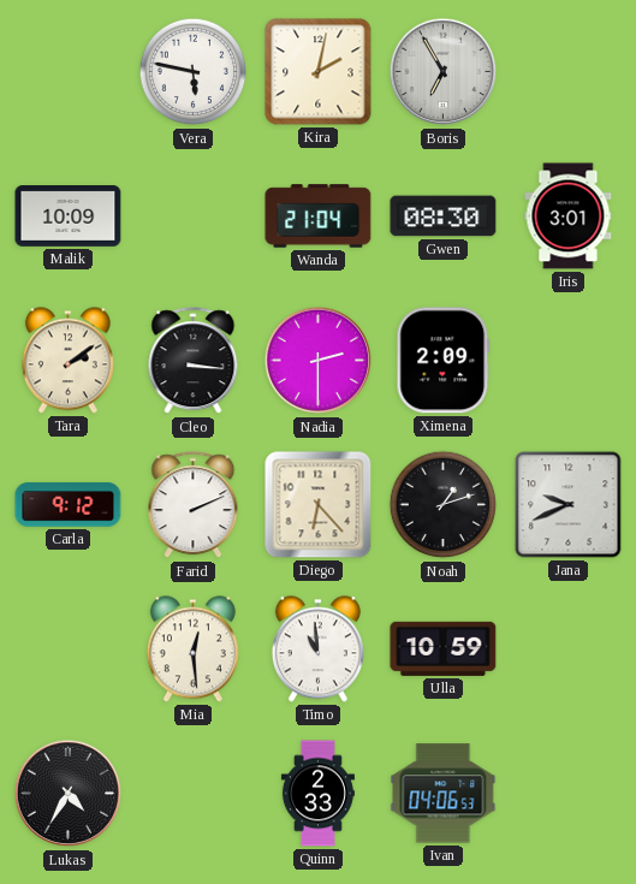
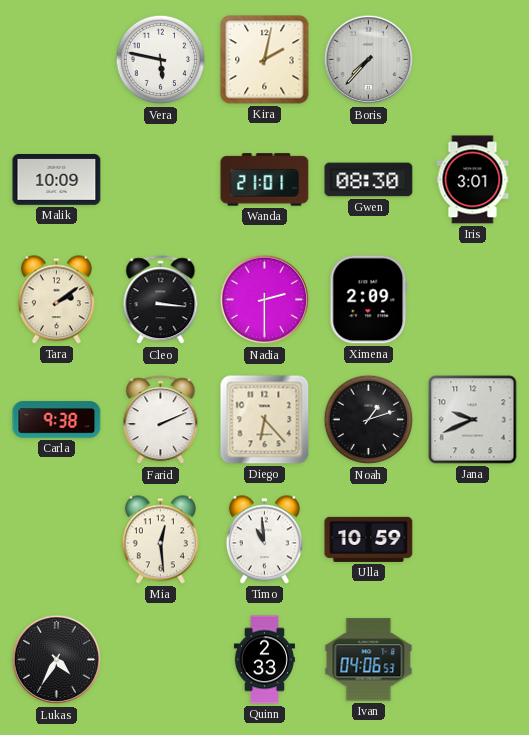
Boris: 6:55 -> 7:37 (369, 60)
Wanda: 21:04 -> 21:01 (265, 180)
Carla: 9:12 -> 9:38 (57, 420)
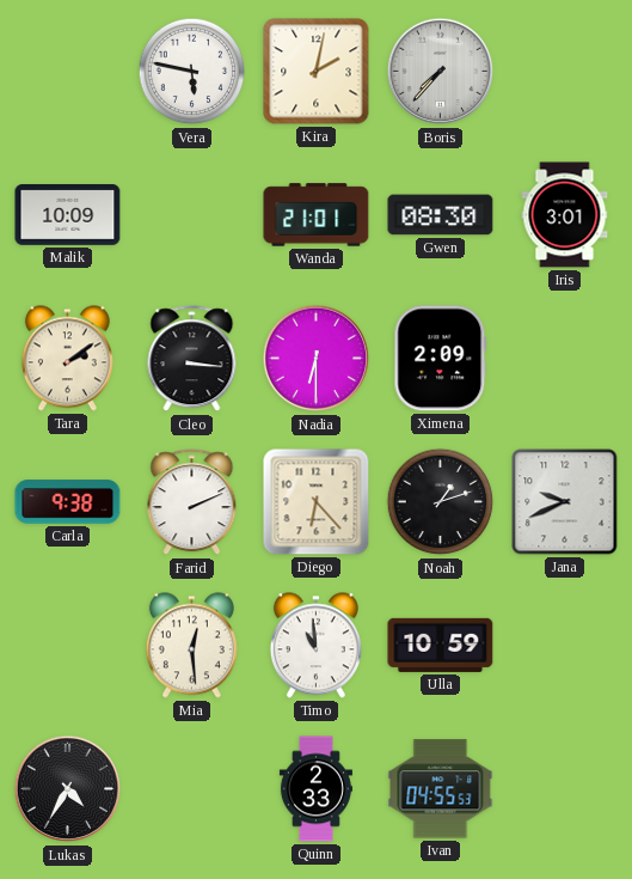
Nadia: 2:30 -> 6:30 (317, 359)
Ivan: 04:06 -> 04:55 (441, 789)
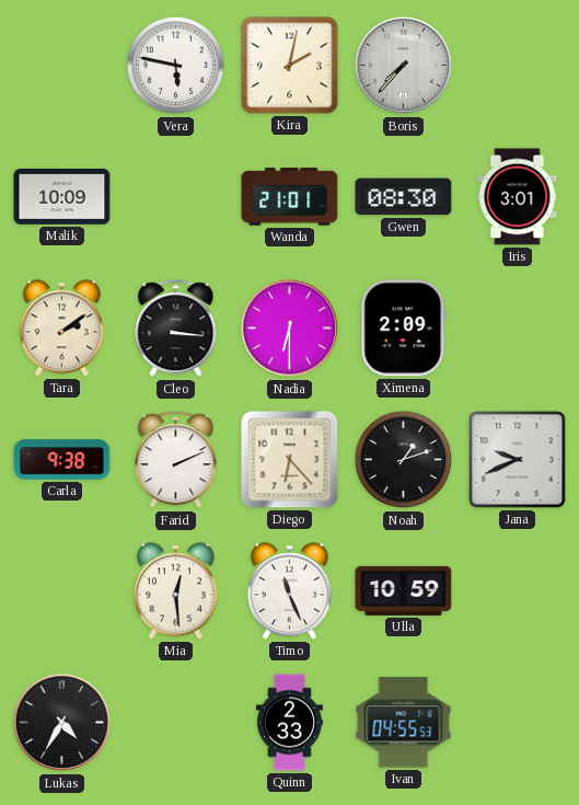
Timo: 10:59 -> 11:26 (289, 591)
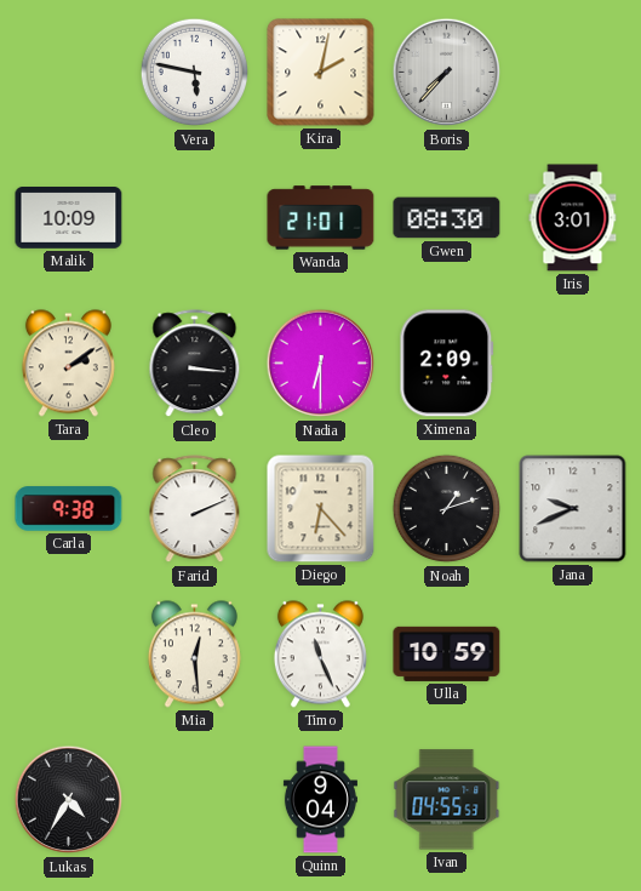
Quinn: 2:33 -> 9:04 (320, 800)
